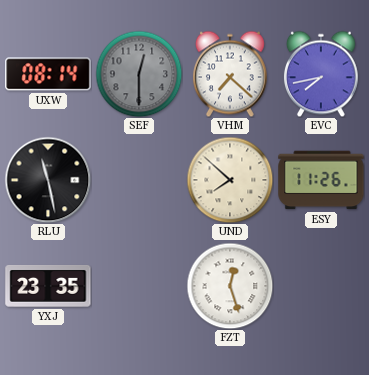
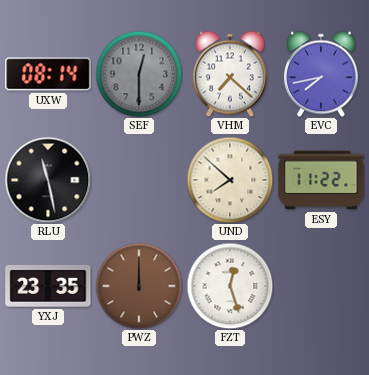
ESY: 11:26 -> 11:22 (321, 180)
PWZ: none -> 12:00 (139, 286)
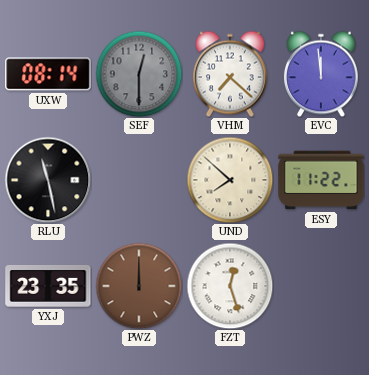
EVC: 7:43 -> 11:59 (321, 74)
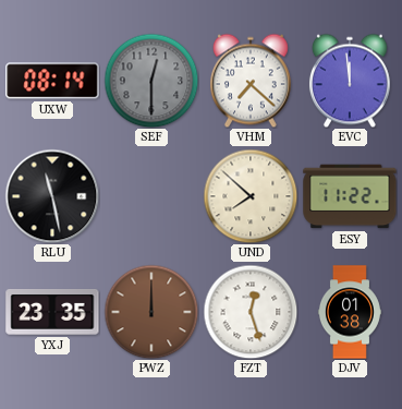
DJV: none -> 01:38 (350, 312)
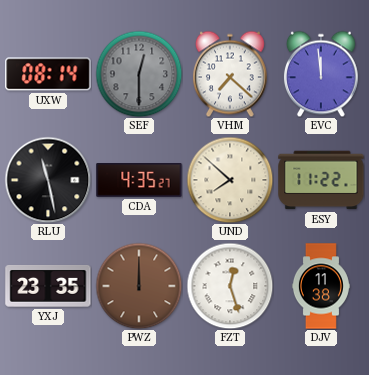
CDA: none -> 4:35 (139, 181)
DJV: 01:38 -> 11:38 (321, 286)
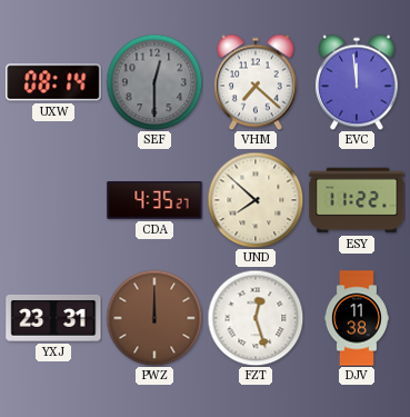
RLU: 11:28 -> none (48, 180)
YXJ: 23:35 -> 23:31 (53, 318)
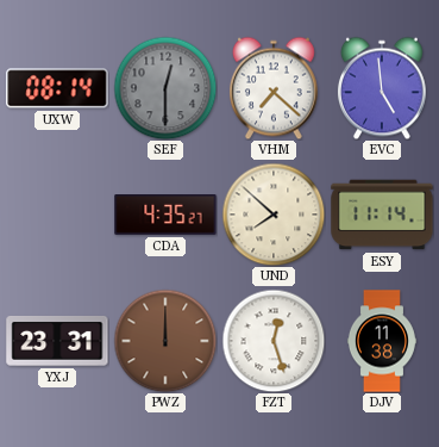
EVC: 11:59 -> 4:59 (382, 88)
ESY: 11:22 -> 11:14 (382, 215)
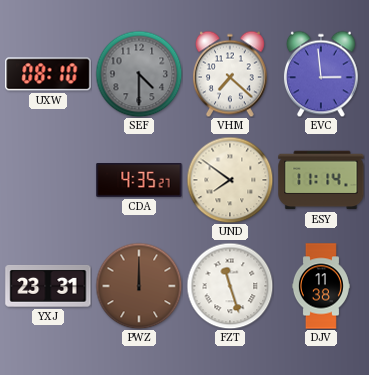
UXW: 08:14 -> 08:10 (48, 74)
SEF: 12:30 -> 4:30 (139, 74)
EVC: 4:59 -> 2:59 (321, 74)
UND: 7:52 -> 7:51 (230, 180)
FZT: 12:27 -> 11:27 (230, 286)
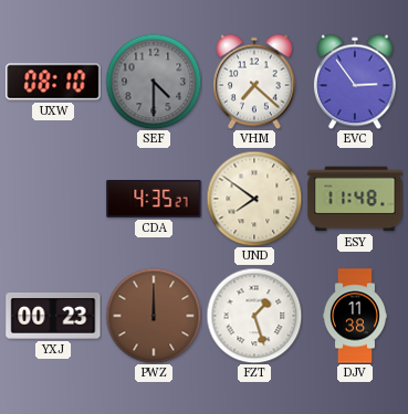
EVC: 2:59 -> 2:54 (355, 82)
ESY: 11:14 -> 11:48 (355, 199)
YXJ: 23:31 -> 00:23 (53, 316)
FZT: 11:27 -> 1:27 (254, 316)
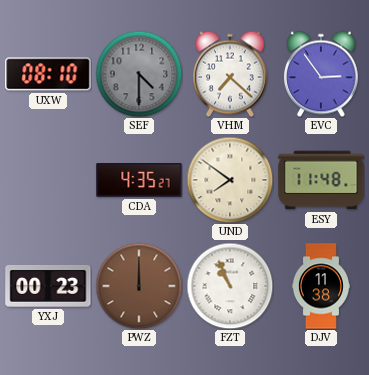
FZT: 1:27 -> 10:56 (230, 286)
